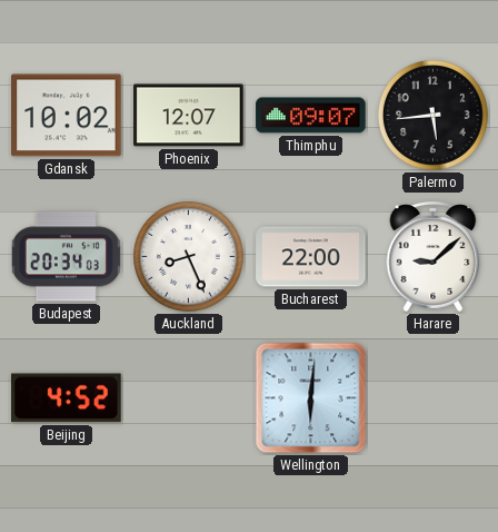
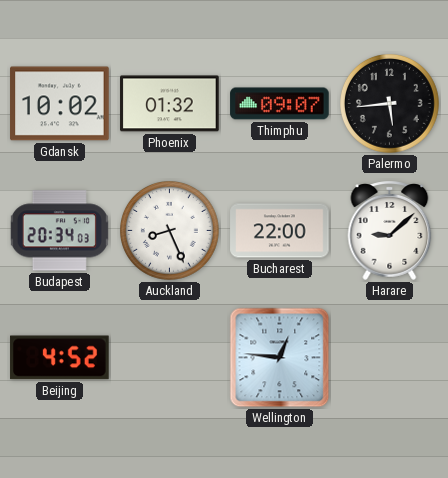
Phoenix: 12:07 -> 01:32 (170, 104)
Wellington: 6:01 -> 12:46 (280, 358)
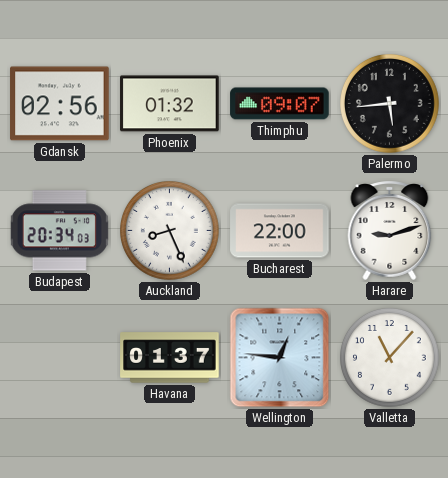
Gdansk: 10:02 -> 02:56 (60, 104)
Harare: 9:08 -> 9:12 (390, 230)
Beijing: 4:52 -> none (60, 358)
Havana: none -> 01:37 (170, 358)
Valletta: none -> 11:07 (390, 358)
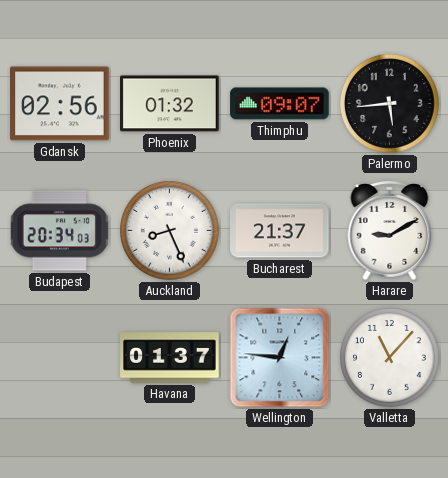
Bucharest: 22:00 -> 21:37 (280, 231)
Harare: 9:12 -> 9:10 (390, 230)
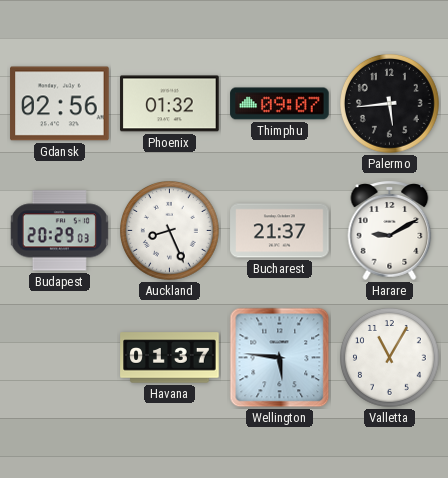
Budapest: 20:34 -> 20:29 (59, 231)
Wellington: 12:46 -> 5:46 (280, 358)
Valletta: 11:07 -> 11:05 (390, 358)
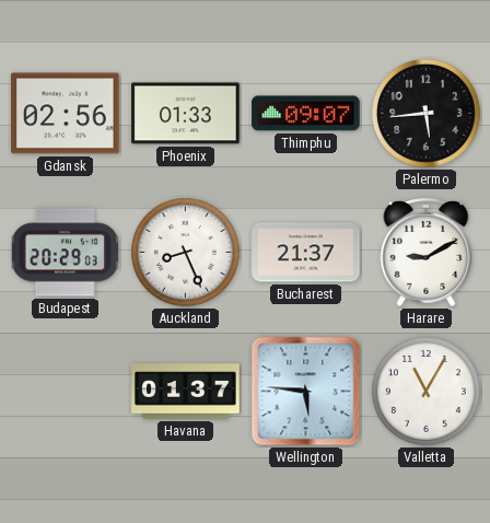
Phoenix: 01:32 -> 01:33 (186, 114)
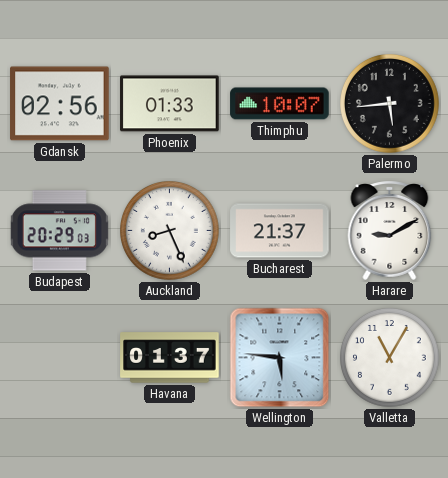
Thimphu: 09:07 -> 10:07 (280, 104)
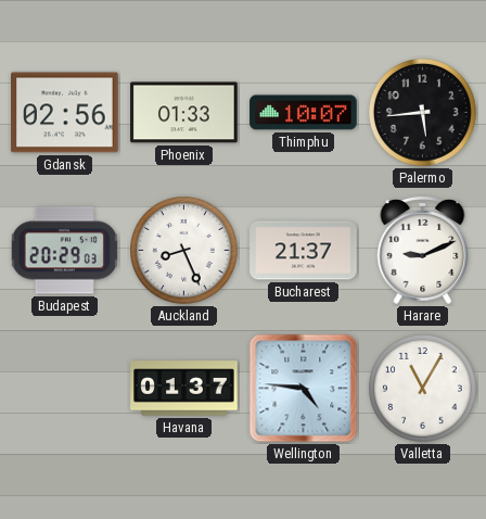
Harare: 9:10 -> 9:11 (423, 250)
Wellington: 5:46 -> 4:46 (304, 389)
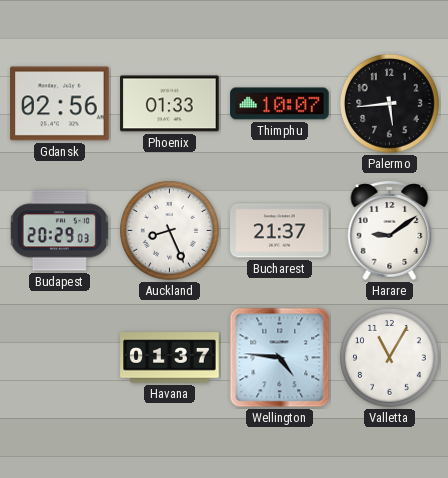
Harare: 9:11 -> 9:09 (390, 230)
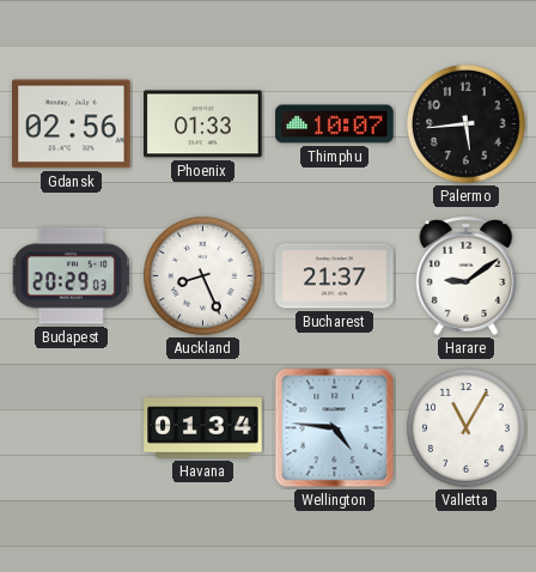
Havana: 01:37 -> 01:34 (203, 428)
